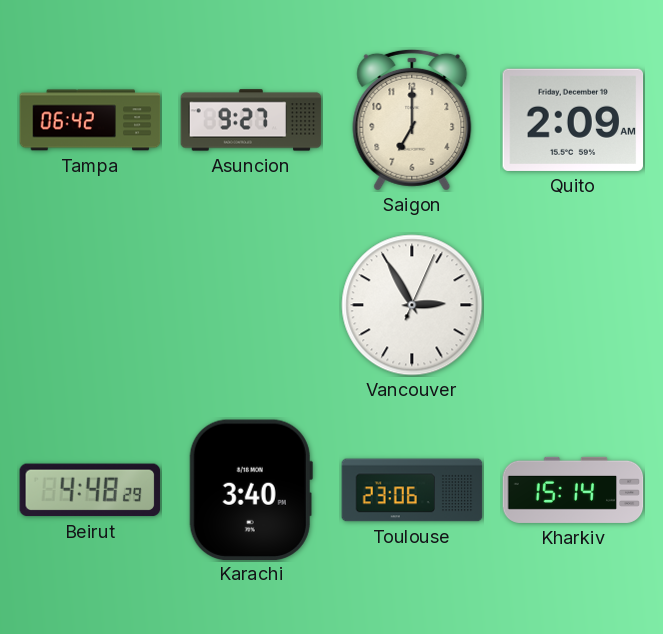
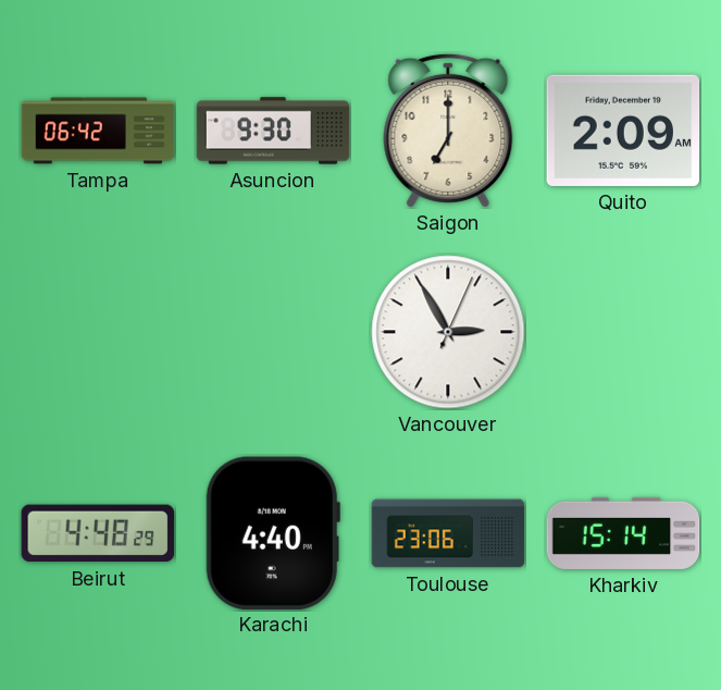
Asuncion: 9:27 -> 9:30 (273, 131)
Karachi: 3:40 -> 4:40 (273, 532)
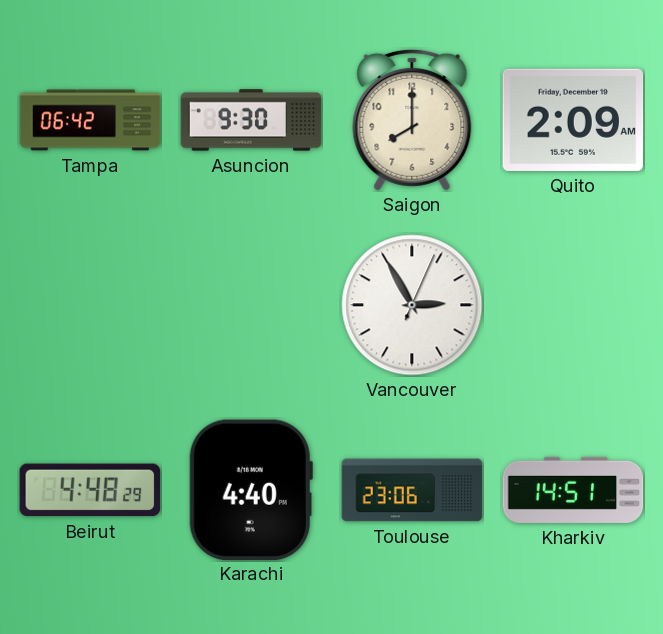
Saigon: 7:00 -> 8:00 (412, 120)
Kharkiv: 15:14 -> 14:51 (573, 490)
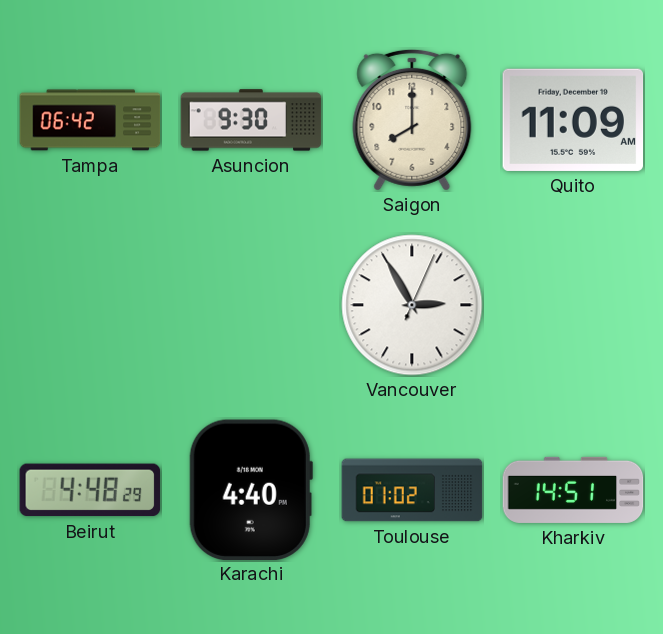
Quito: 2:09 -> 11:09 (573, 120)
Toulouse: 23:06 -> 01:02 (412, 490)
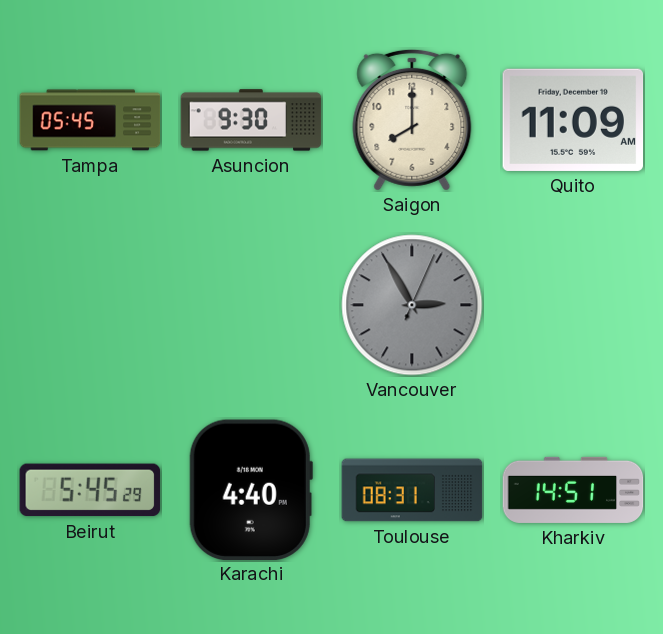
Tampa: 06:42 -> 05:45 (90, 120)
Vancouver dial: white -> grey (412, 305)
Beirut: 4:48 -> 5:45 (90, 490)
Toulouse: 01:02 -> 08:31 (412, 490)
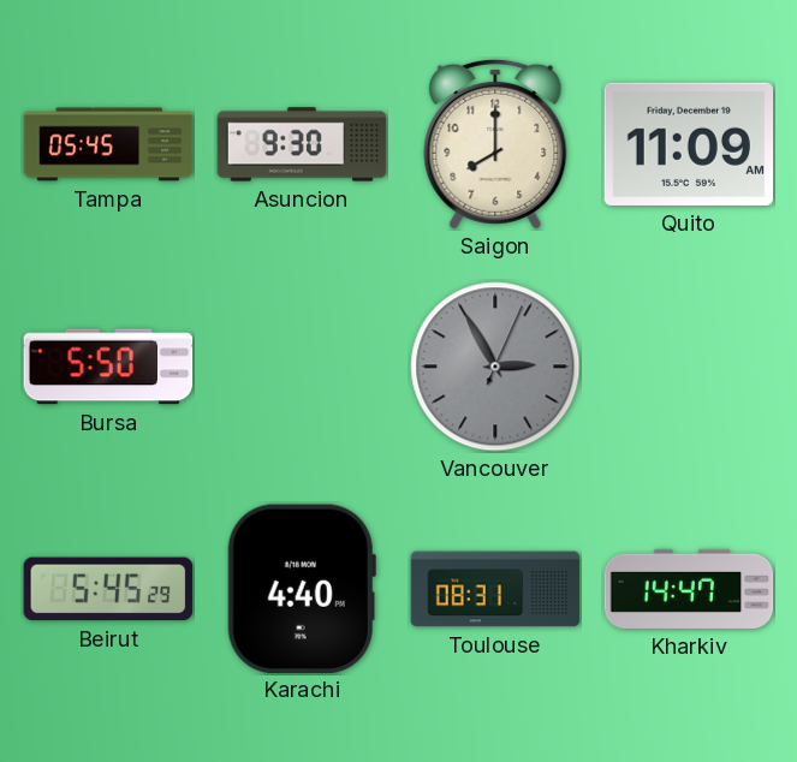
Bursa: none -> 5:50 (108, 367)
Kharkiv: 14:51 -> 14:47 (689, 589)
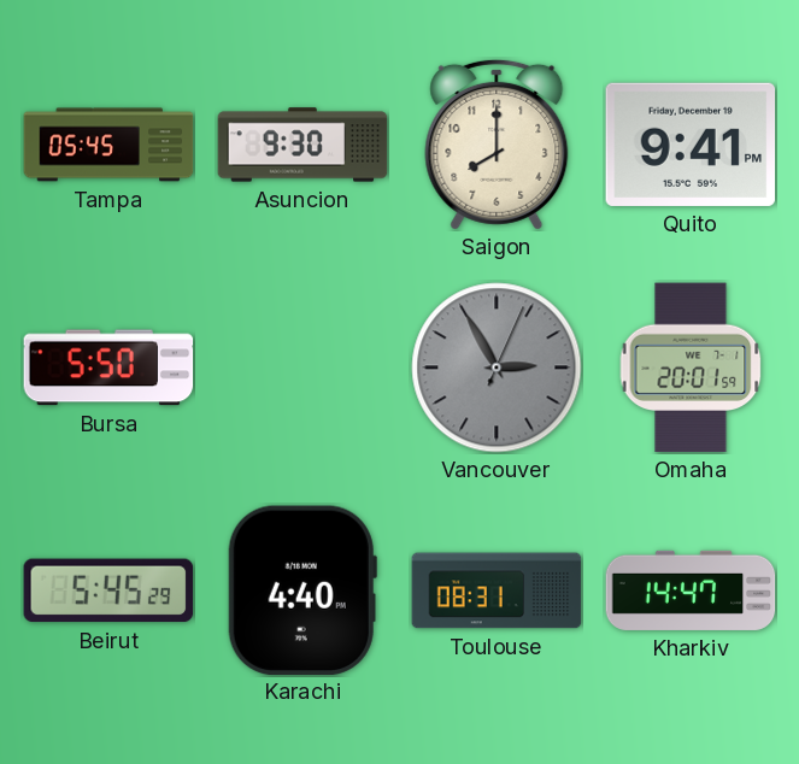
Quito: 11:09 -> 9:41 (691, 145)
Omaha: none -> 20:01 (691, 368)
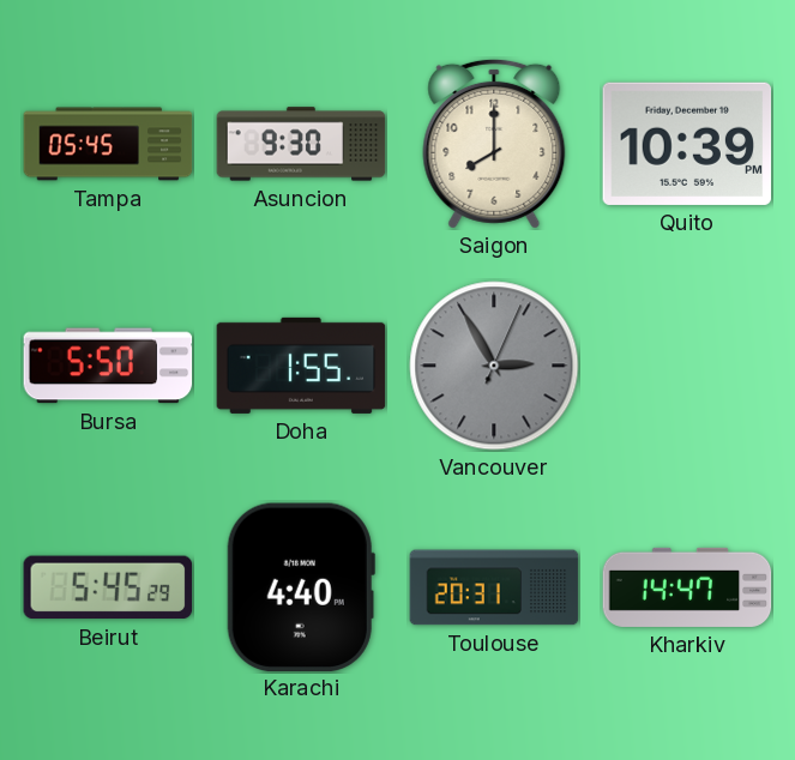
Quito: 9:41 -> 10:39 (687, 144)
Doha: none -> 1:55 (301, 366)
Omaha: 20:01 -> none (691, 368)
Toulouse: 08:31 -> 20:31 (494, 587)
